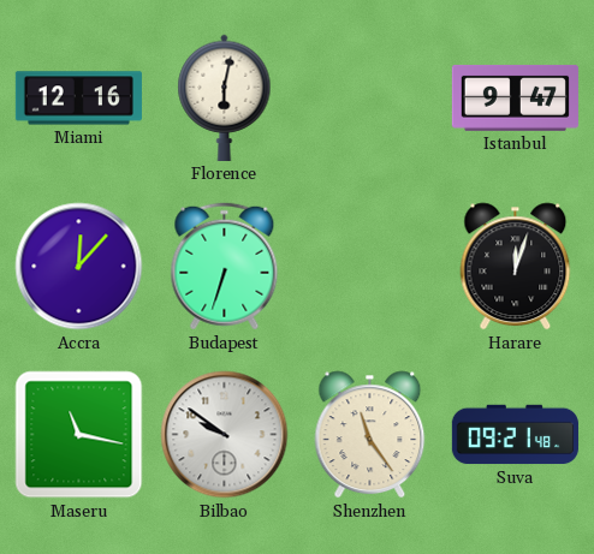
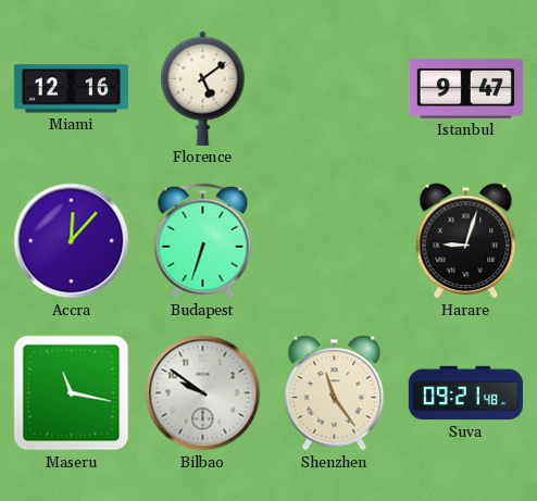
Florence: 6:02 -> 5:09 (203, 88)
Harare: 12:03 -> 9:03 (466, 241)
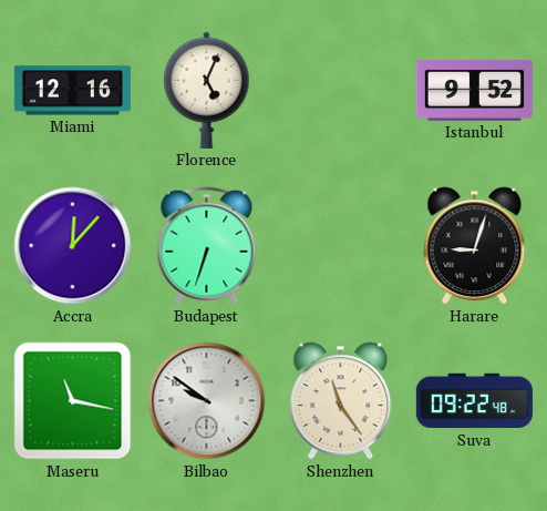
Florence: 5:09 -> 5:04 (207, 90)
Istanbul: 9:47 -> 9:52 (474, 90)
Suva: 09:21 -> 09:22 (474, 401)
